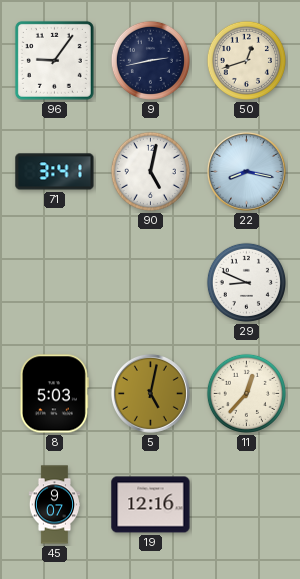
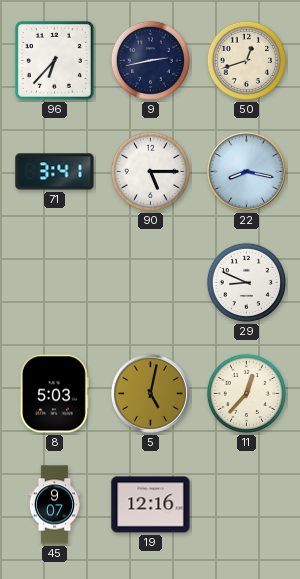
96: 9:06 -> 6:37 (54, 60)
90: 5:02 -> 5:15 (150, 171)
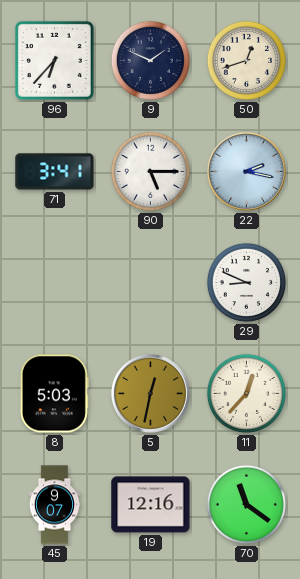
9: 2:43 -> 1:49 (150, 60)
22: 8:17 -> 2:17 (246, 171)
5: 5:02 -> 12:32 (150, 393)
70: none -> 11:21 (246, 504)
